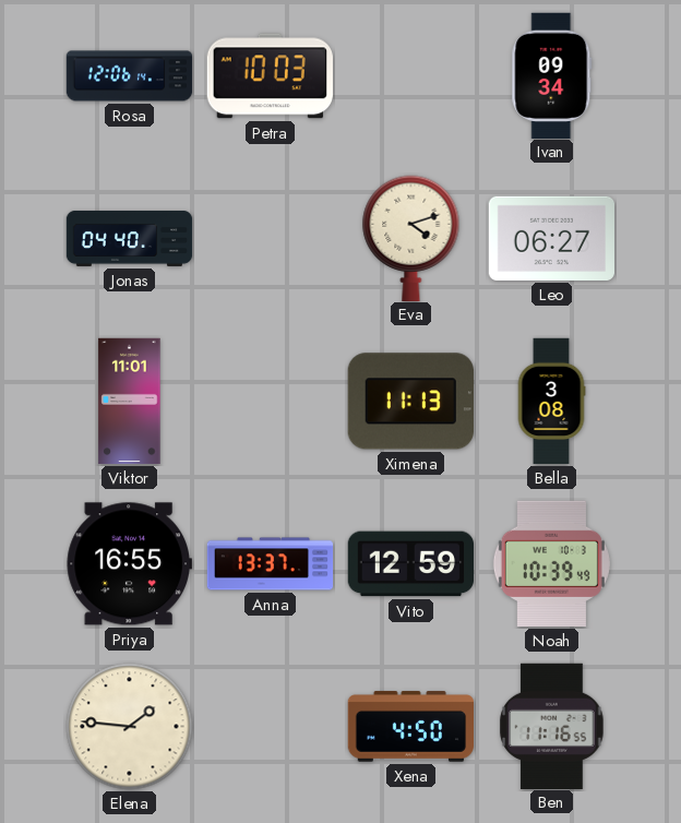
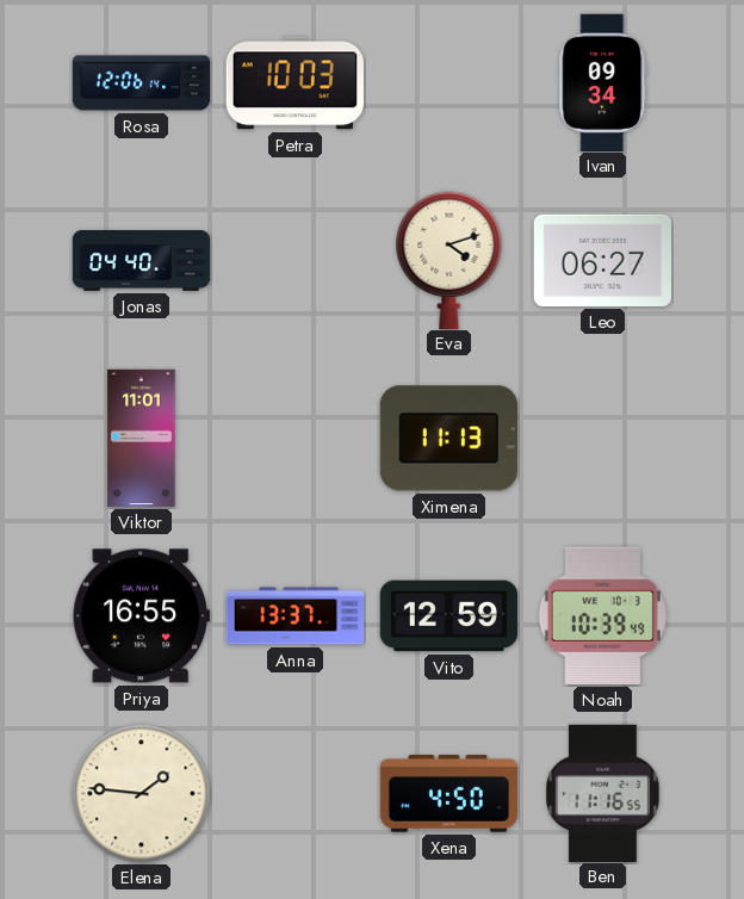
Bella: 3:08 -> none (551, 402)
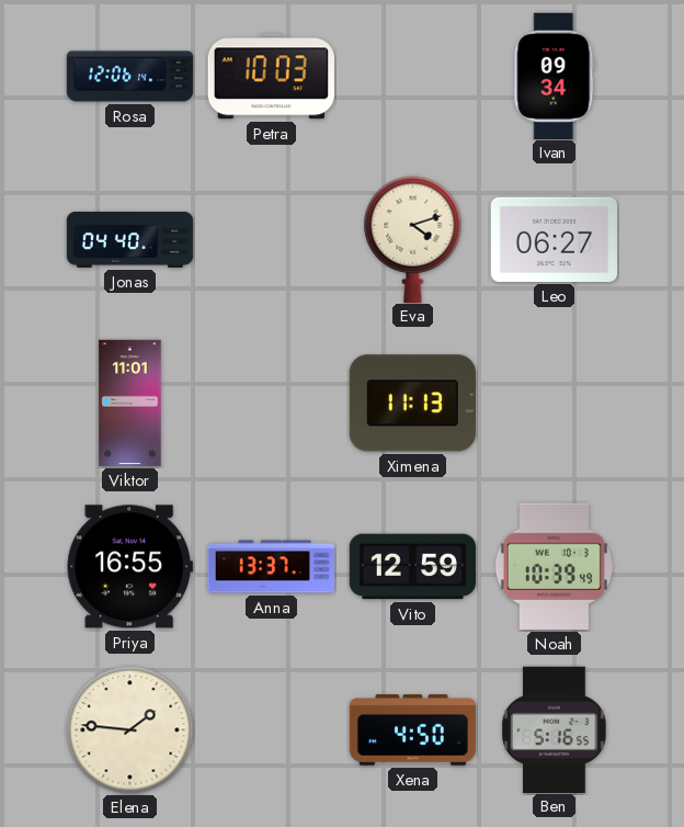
Ben: 11:16 -> 5:16 (555, 729)
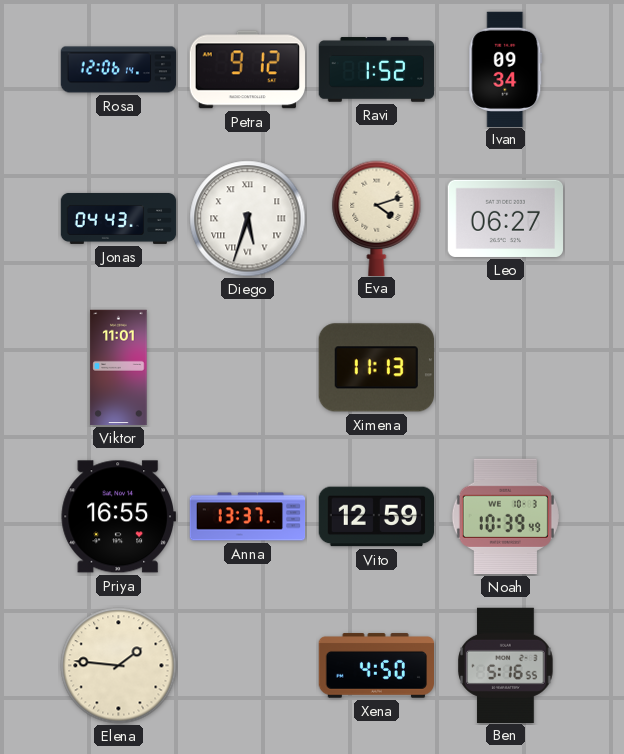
Petra: 10:03 -> 9:12 (247, 70)
Ravi: none -> 1:52 (377, 70)
Jonas: 04:40 -> 04:43 (119, 218)
Diego: none -> 5:33 (248, 219)
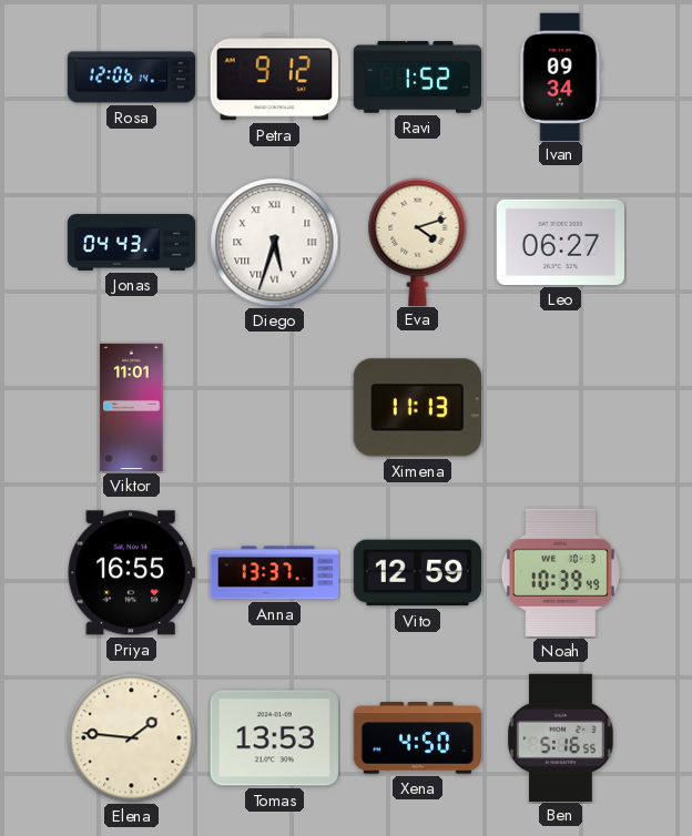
Tomas: none -> 13:53 (274, 738)
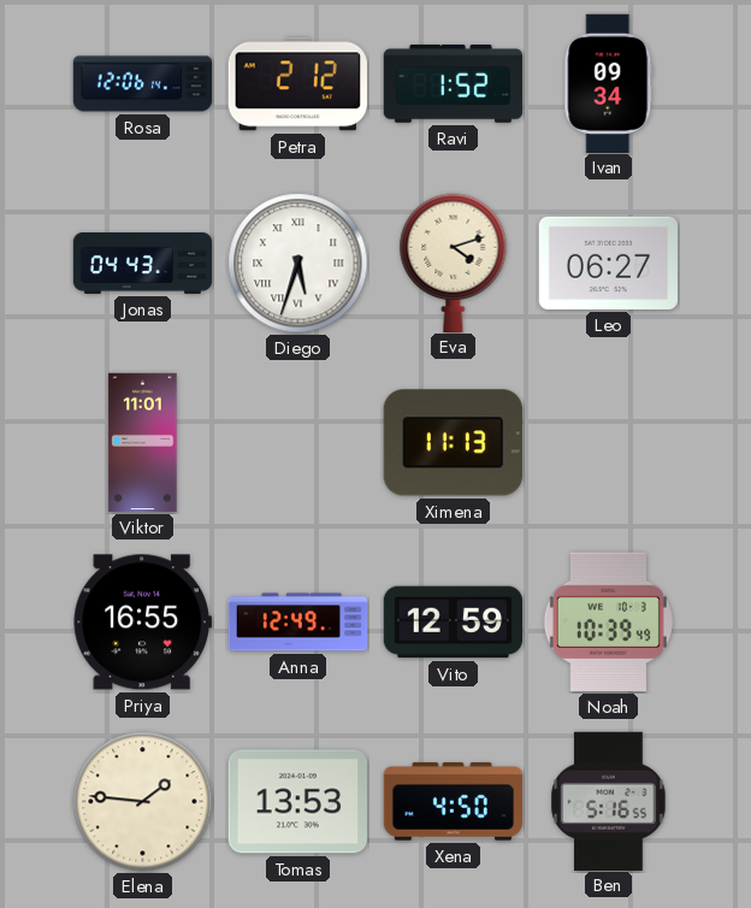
Petra: 9:12 -> 2:12 (297, 84)
Anna: 13:37 -> 12:49 (298, 623)
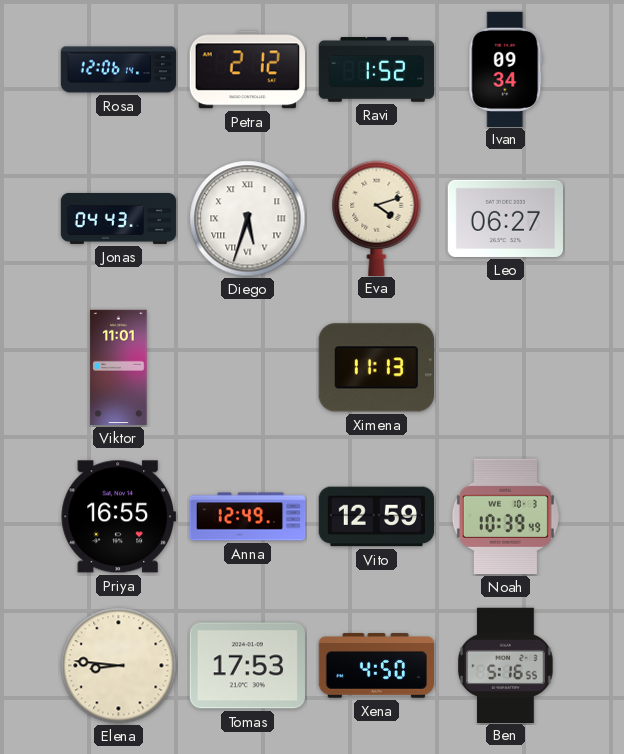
Elena: 1:46 -> 8:46 (119, 666)
Tomas: 13:53 -> 17:53 (247, 666)
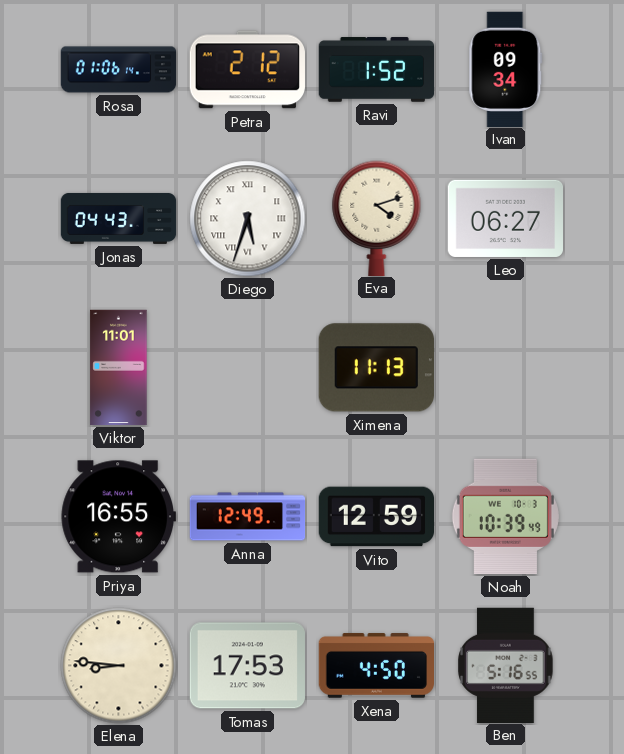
Rosa: 12:06 -> 01:06 (119, 70)
